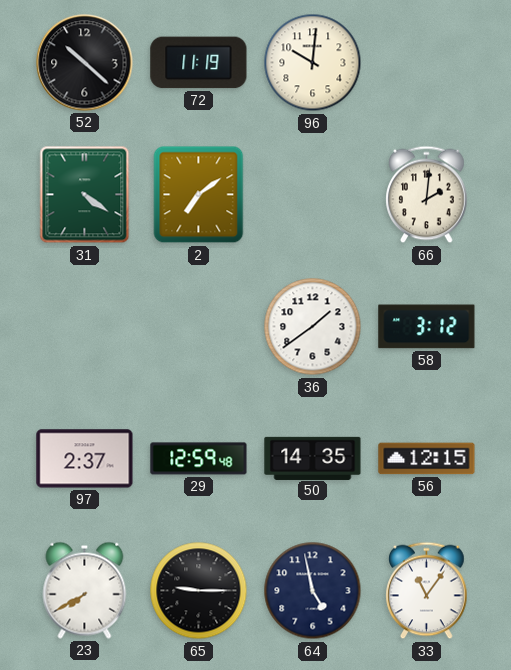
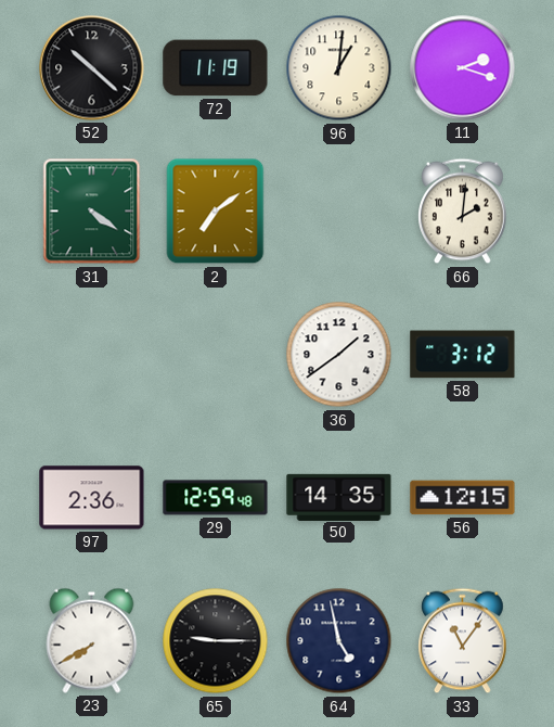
96: 10:01 -> 1:01 (339, 68)
11: none -> 2:18 (463, 68)
97: 2:37 -> 2:36 (92, 498)
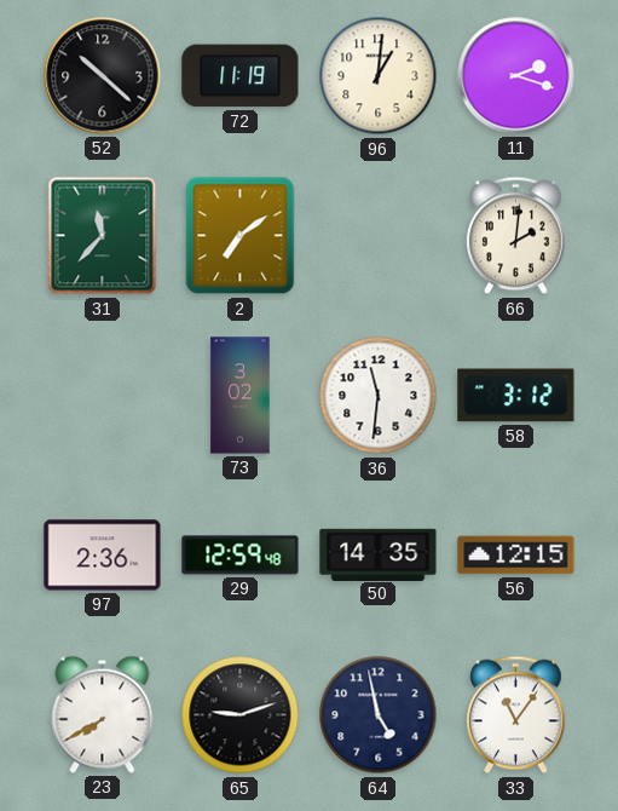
31: 4:21 -> 11:37 (103, 236)
73: none -> 3:02 (241, 396)
36: 1:39 -> 11:31 (379, 396)
65: 9:15 -> 9:12 (241, 715)
